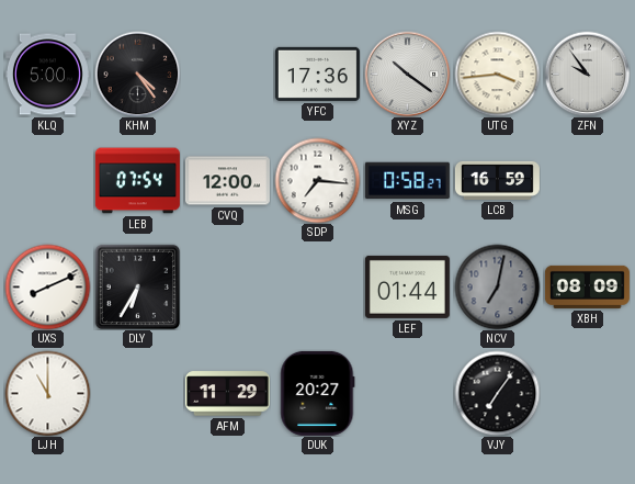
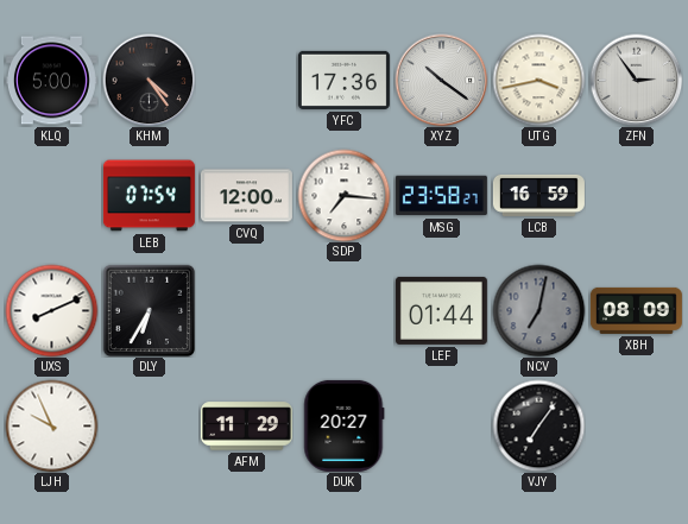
UTG: 3:44 -> 3:43 (538, 80)
ZFN: 9:54 -> 2:54 (636, 80)
MSG: 0:58 -> 23:58 (441, 196)
LJH: 11:00 -> 9:56 (51, 425)
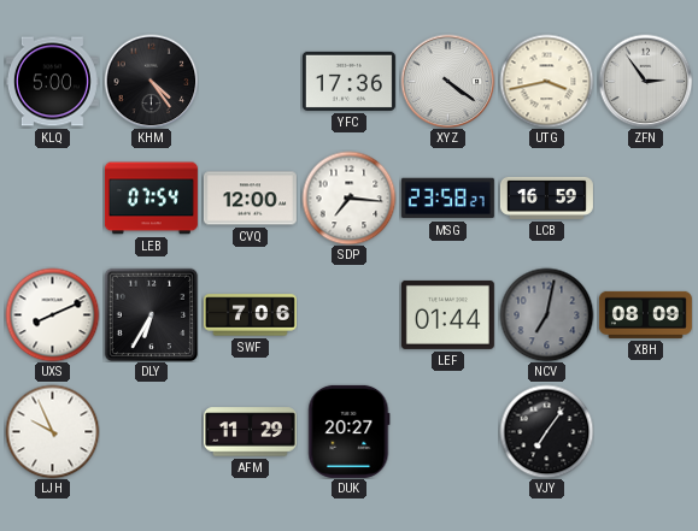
XYZ: 10:21 -> 4:21 (447, 81)
SWF: none -> 7:06 (250, 315)
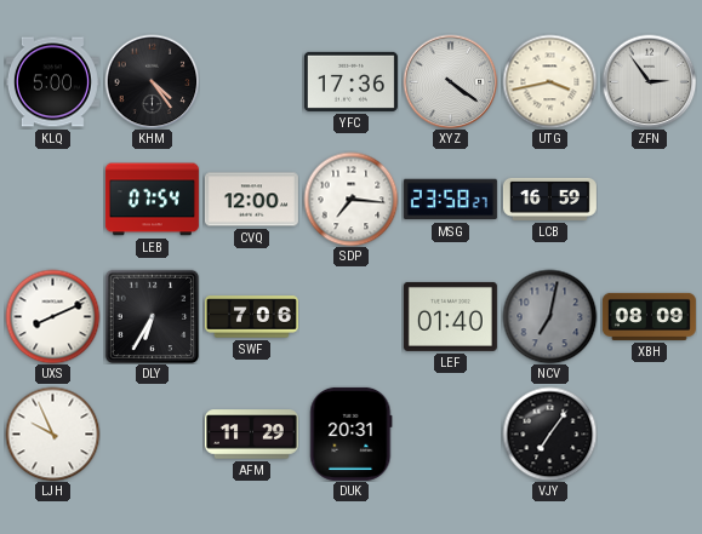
LEF: 01:44 -> 01:40 (450, 316)
DUK: 20:27 -> 20:31 (352, 433)
